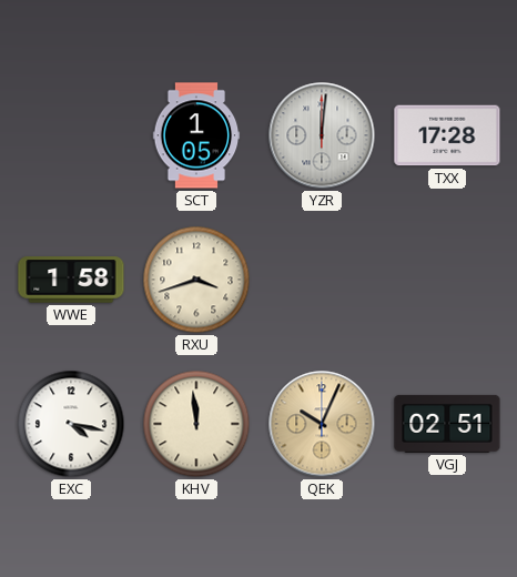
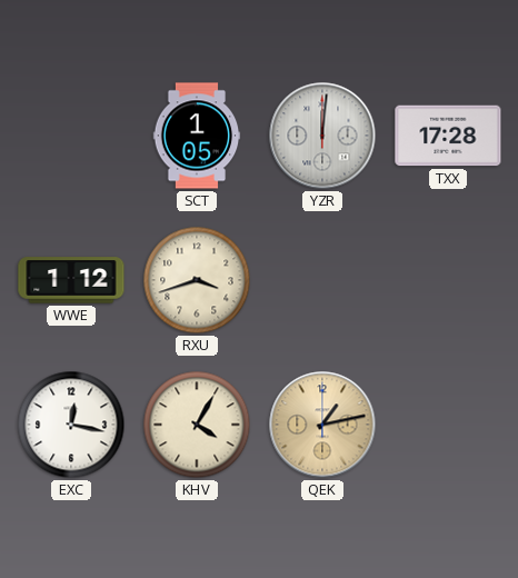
WWE: 1:58 -> 1:12 (71, 280)
EXC: 4:17 -> 12:17 (71, 425)
KHV: 11:59 -> 4:05 (197, 425)
QEK: 10:04 -> 1:13 (322, 425)
VGJ: 02:51 -> none (447, 424)
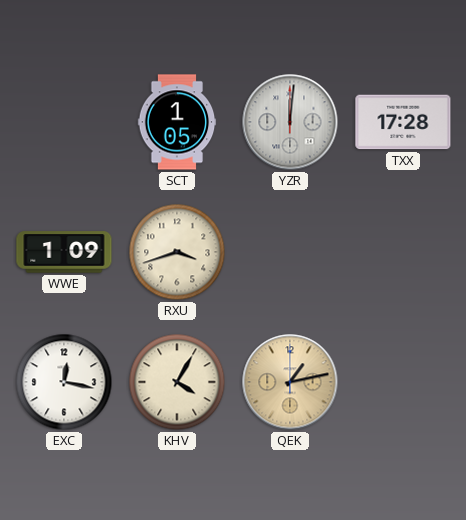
WWE: 1:12 -> 1:09 (64, 252)
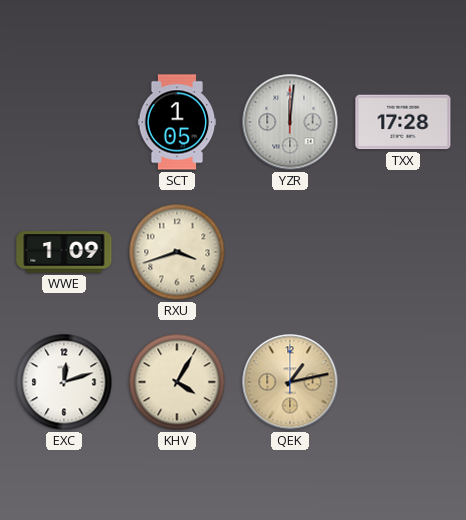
EXC: 12:17 -> 12:12 (64, 382)
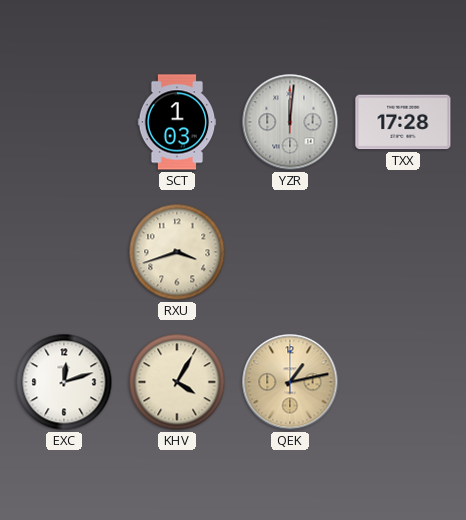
SCT: 1:05 -> 1:03 (177, 122)
WWE: 1:09 -> none (64, 252)
